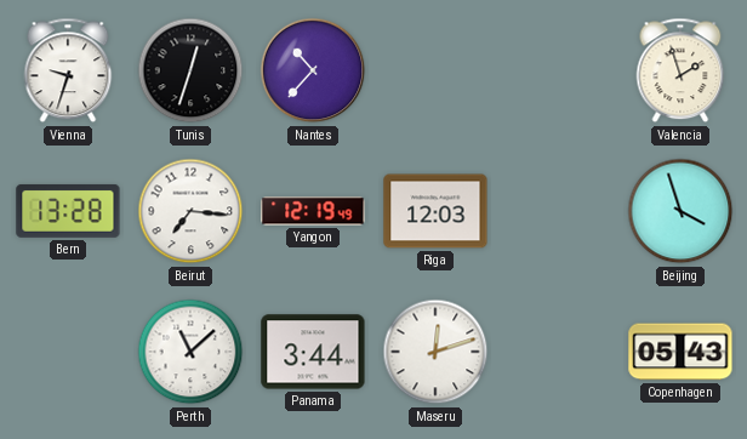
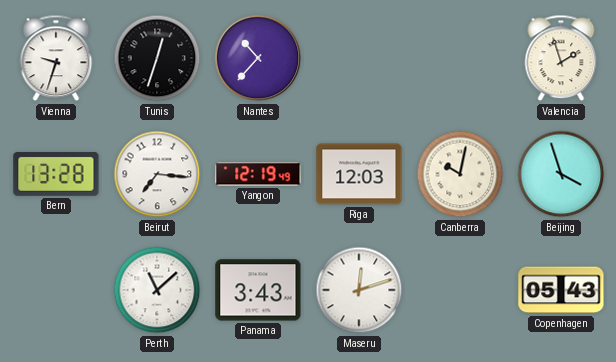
Canberra: none -> 10:02 (460, 174)
Panama: 3:44 -> 3:43 (258, 290)
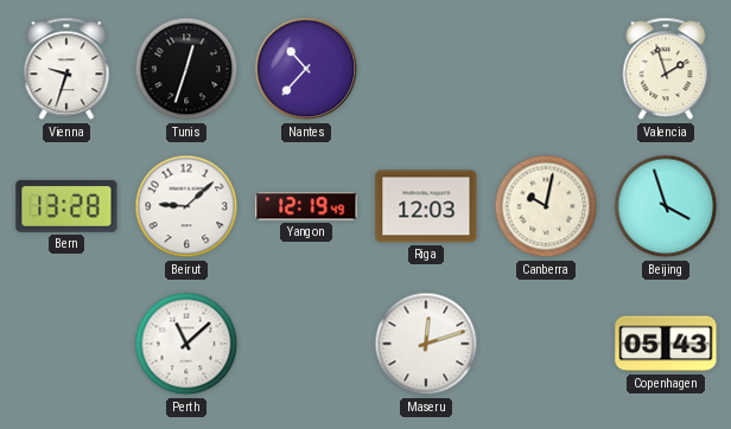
Beirut: 7:16 -> 9:08 (186, 206)
Panama: 3:43 -> none (258, 290)
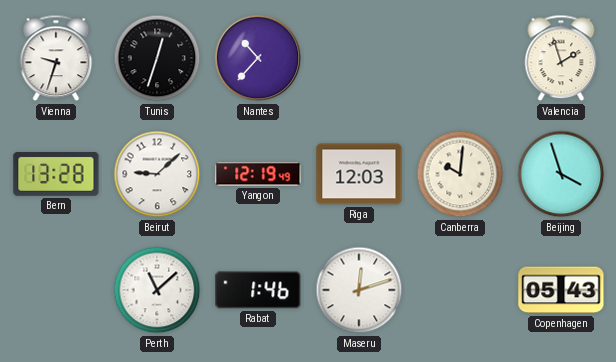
Canberra: 10:02 -> 10:01 (460, 174)
Rabat: none -> 1:46 (258, 290)
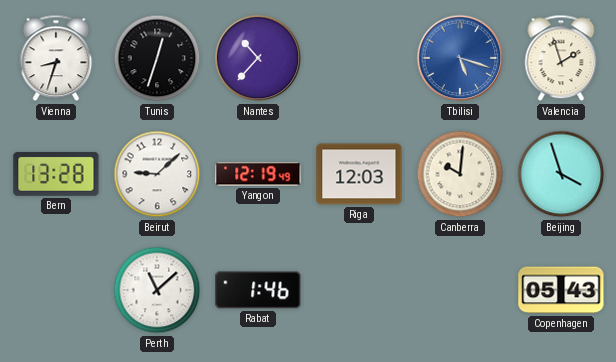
Vienna: 9:33 -> 8:33 (56, 58)
Tbilisi: none -> 5:18 (460, 58)
Maseru: 12:12 -> none (359, 290)
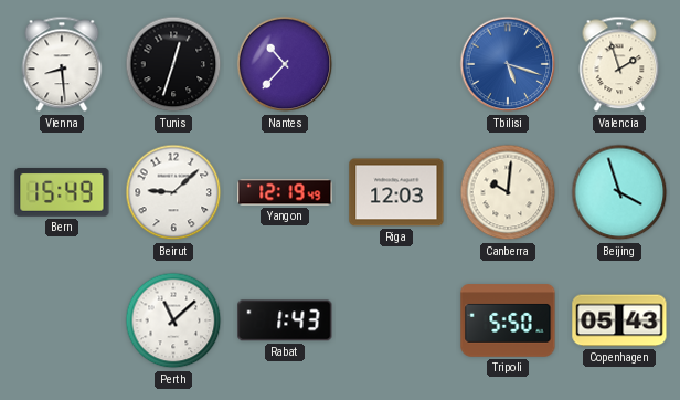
Vienna: 8:33 -> 8:29 (62, 64)
Bern: 13:28 -> 15:49 (62, 192)
Rabat: 1:46 -> 1:43 (285, 320)
Tripoli: none -> 5:50 (508, 320)
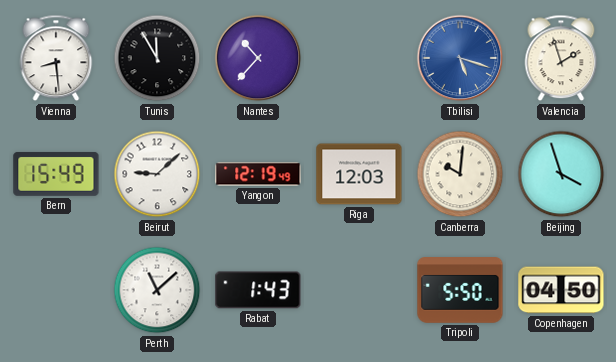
Tunis: 12:33 -> 11:55 (157, 58)
Copenhagen: 05:43 -> 04:50 (561, 290)
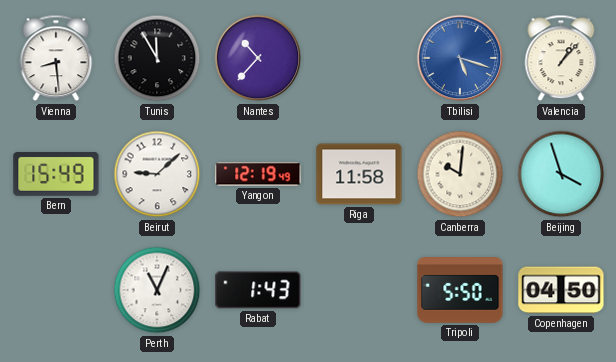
Valencia: 1:57 -> 1:07 (561, 58)
Riga: 12:03 -> 11:58 (359, 174)
Perth: 11:08 -> 11:04 (157, 290)
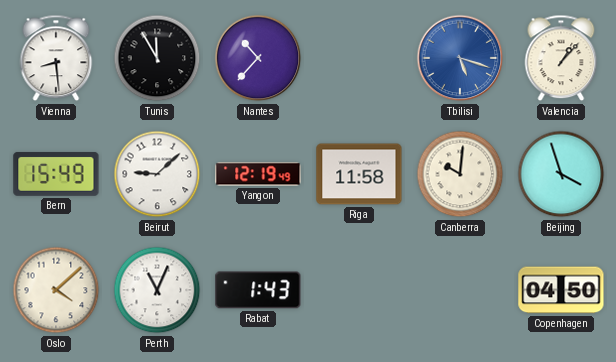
Oslo: none -> 4:08 (56, 290)
Tripoli: 5:50 -> none (460, 290)
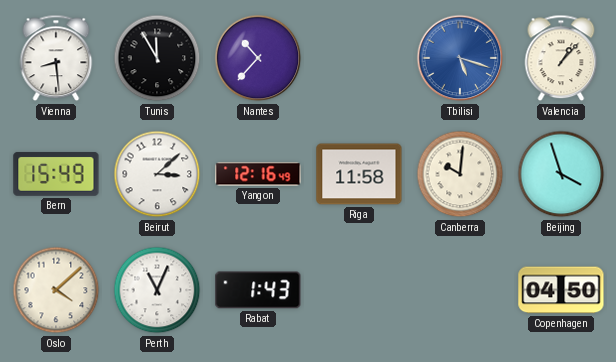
Beirut: 9:08 -> 3:08 (157, 174)
Yangon: 12:19 -> 12:16 (258, 174)
